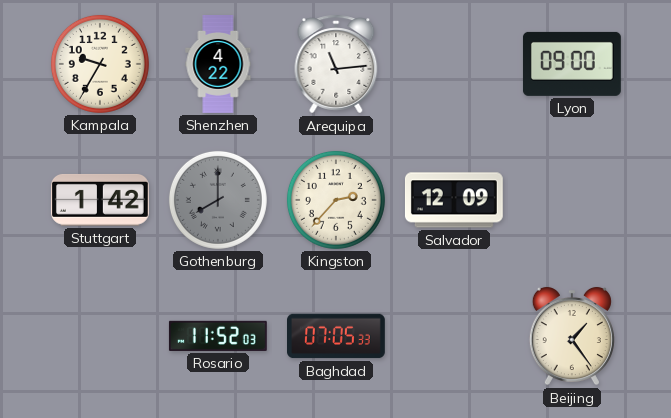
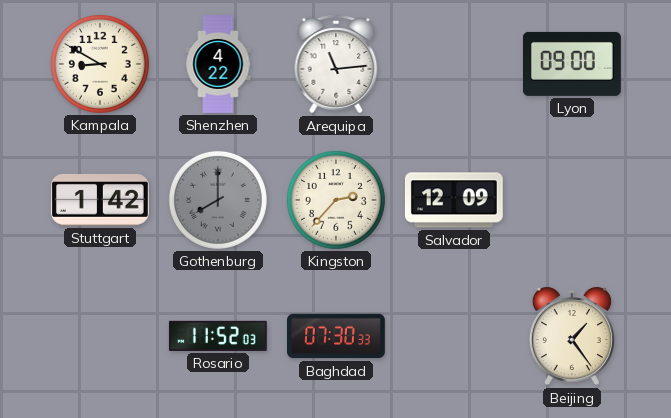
Kampala: 9:35 -> 8:50 (100, 64)
Baghdad: 07:05 -> 07:30 (337, 336)
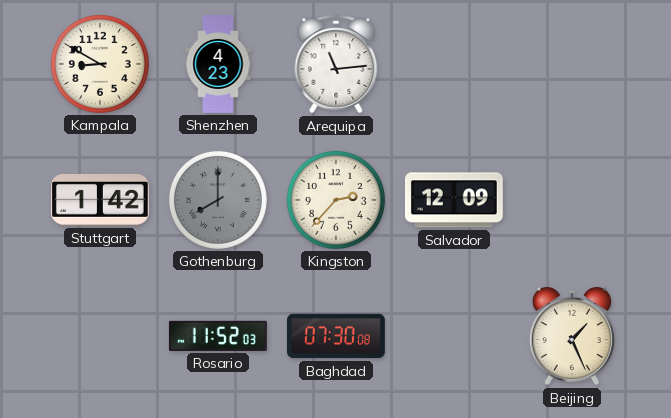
Shenzhen: 4:22 -> 4:23 (218, 65)
Lyon: 09:00 -> none (572, 64)
Baghdad: 07:30:33 -> 07:30:08 (337, 336)
Beijing: 1:24 -> 1:26 (572, 336)
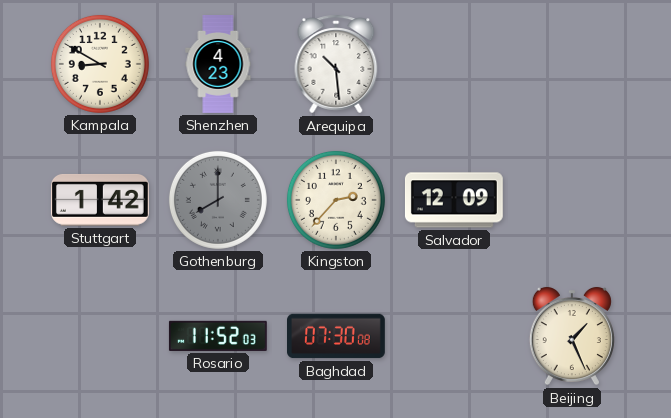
Arequipa: 11:14 -> 10:29 (336, 64)
